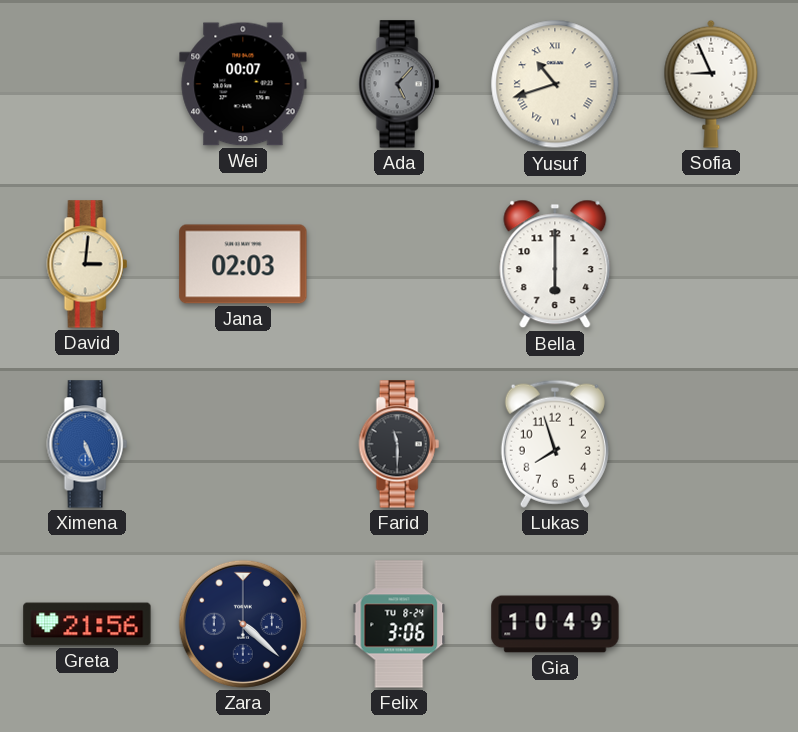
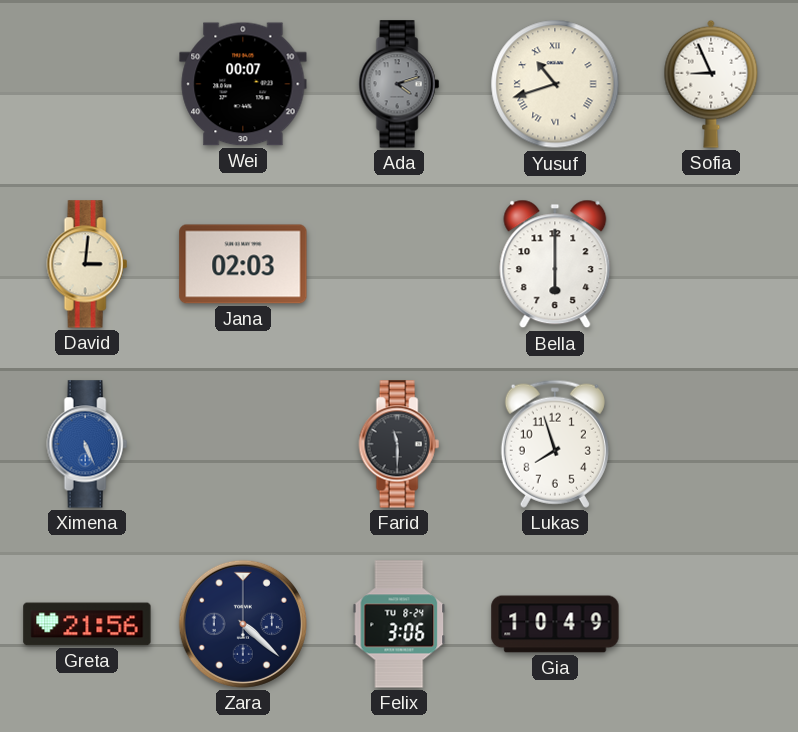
Ada: 5:07 -> 4:12 (399, 84)
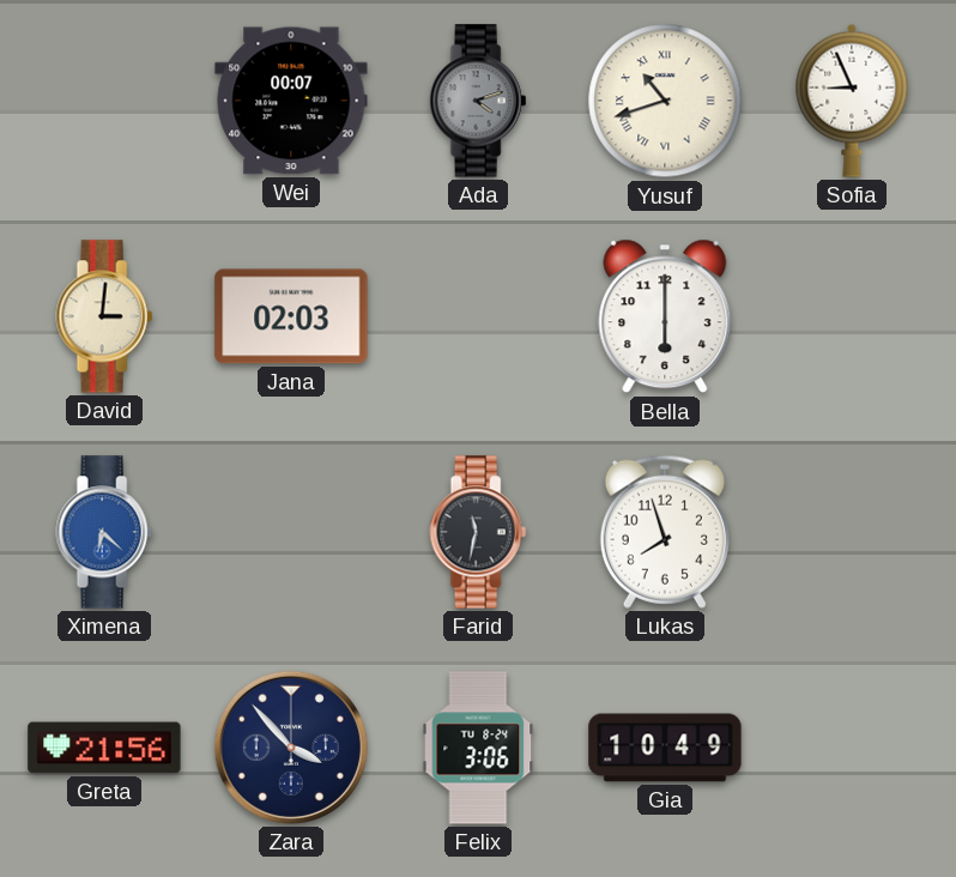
Ximena: 5:26 -> 6:22 (104, 532)
Farid: 11:30 -> 11:32 (478, 532)
Zara: 4:22 -> 3:53 (291, 748)
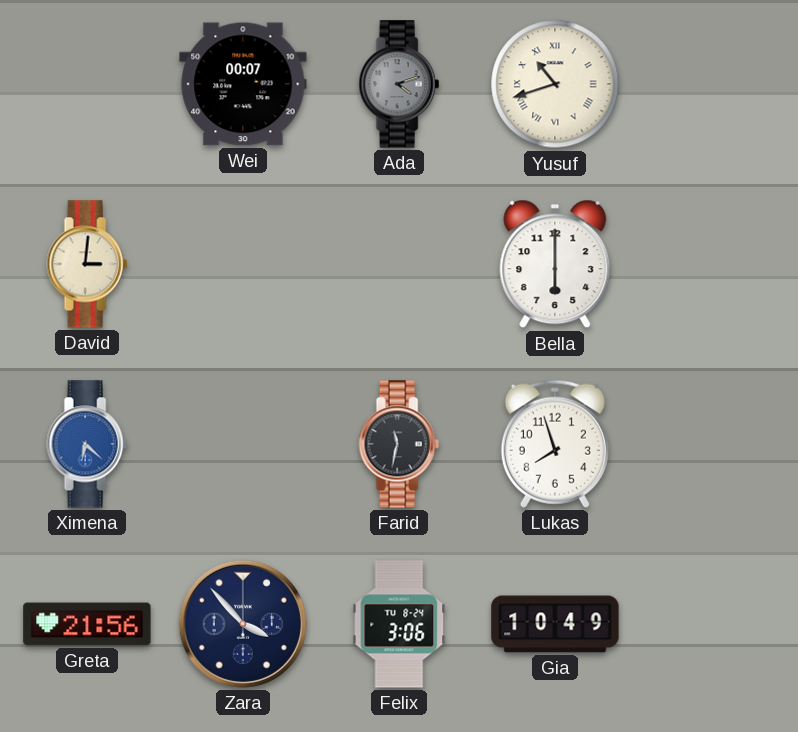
Sofia: 8:56 -> none (852, 101)
Jana: 02:03 -> none (291, 316)
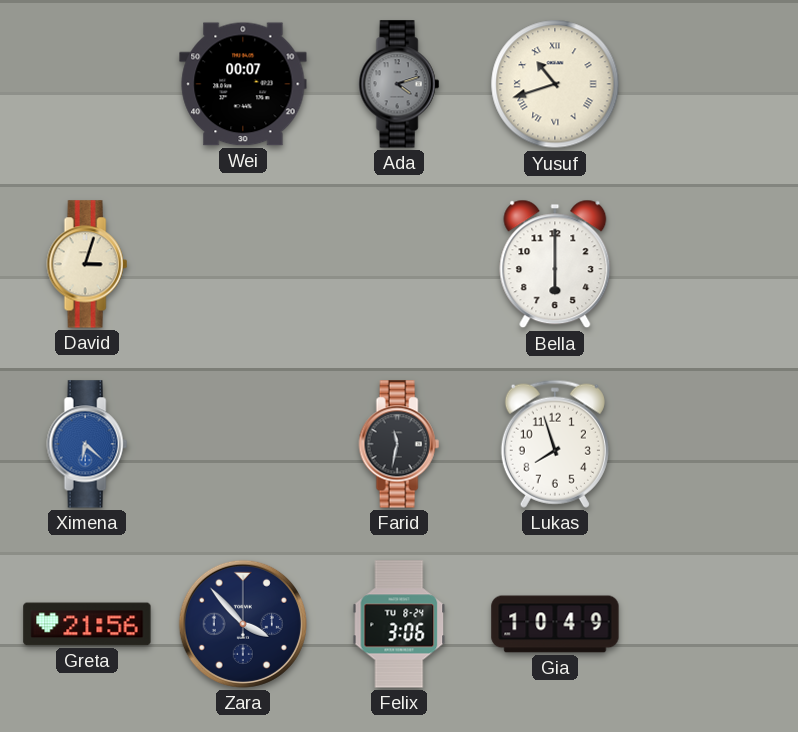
David: 3:01 -> 3:03 (87, 264)
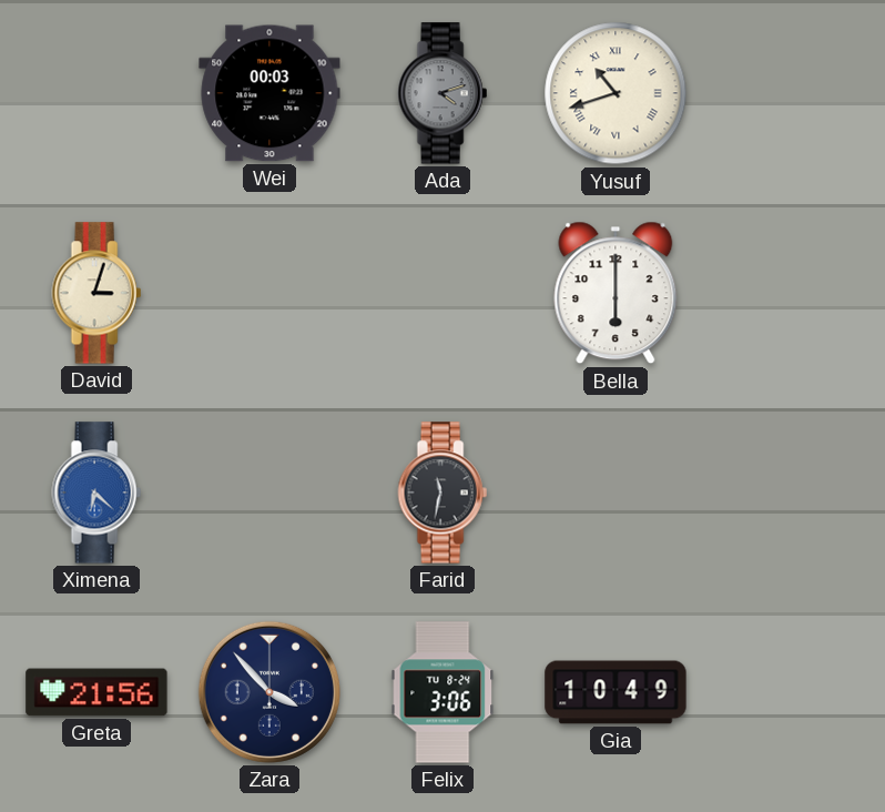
Wei: 00:07 -> 00:03 (269, 93)
Lukas: 7:57 -> none (555, 444)
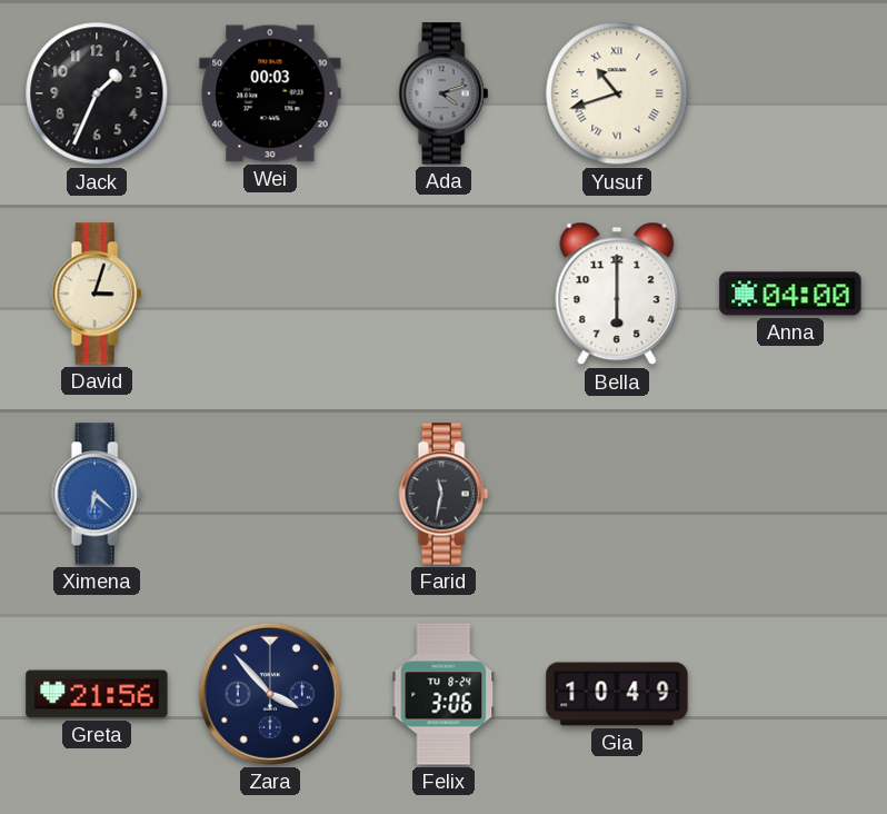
Jack: none -> 1:34 (97, 93)
Anna: none -> 04:00 (790, 294)
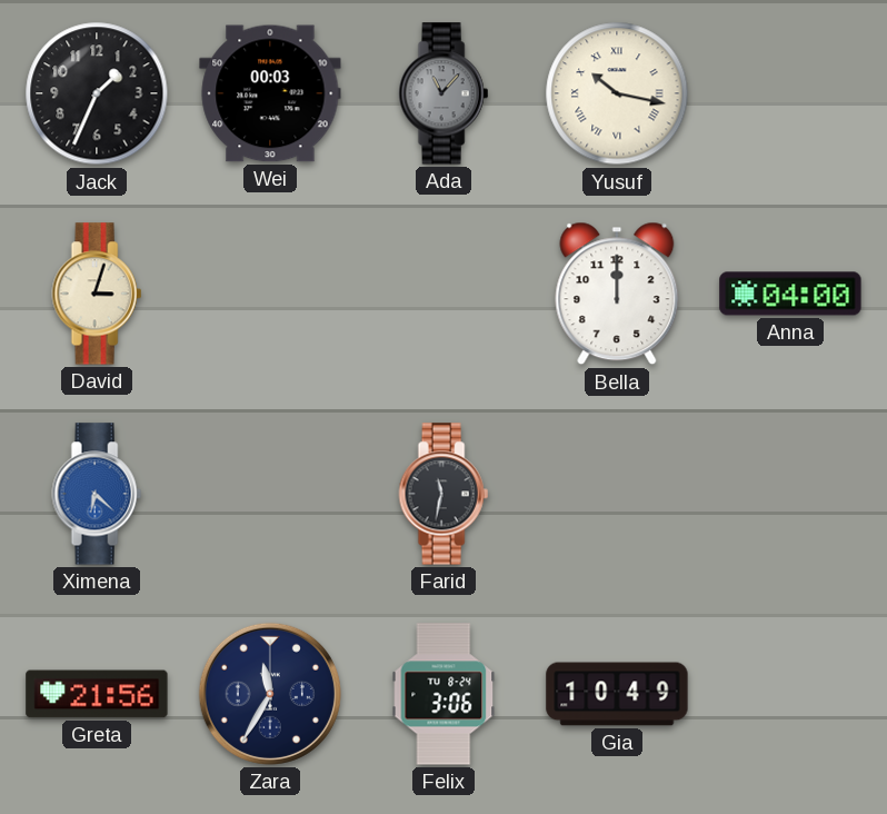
Ada: 4:12 -> 11:07 (443, 93)
Yusuf: 10:42 -> 10:17 (617, 93)
Bella: 6:00 -> 12:00 (617, 294)
Zara: 3:53 -> 11:35 (270, 694)
